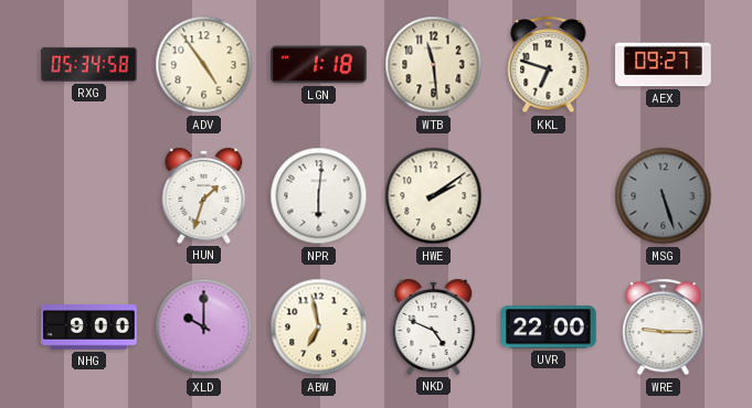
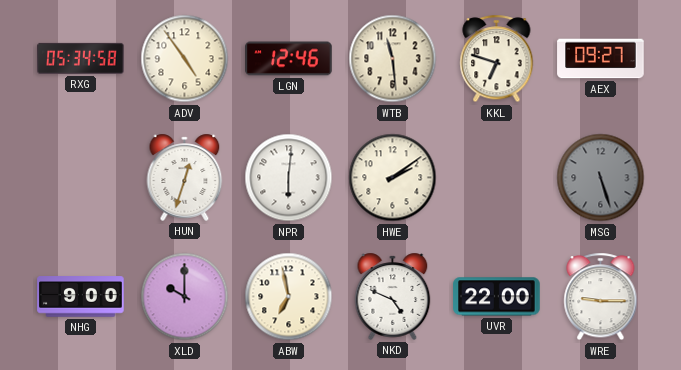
LGN: 1:18 -> 12:46 (289, 59)
HUN: 1:33 -> 12:33 (185, 177)
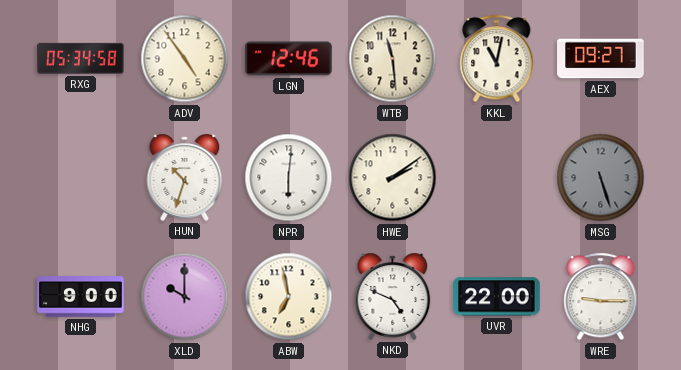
KKL: 6:48 -> 11:02 (497, 59)
HUN: 12:33 -> 10:33 (185, 177)
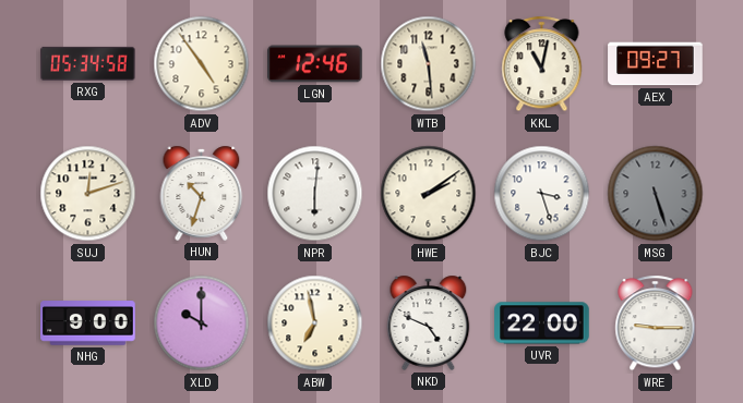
SUJ: none -> 12:12 (88, 194)
BJC: none -> 3:27 (542, 194)
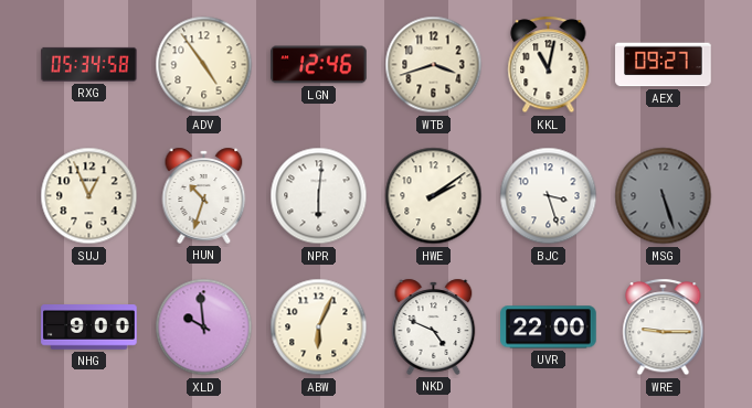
WTB: 11:29 -> 3:42 (434, 65)
SUJ: 12:12 -> 12:56 (89, 196)
XLD: 10:00 -> 9:59 (204, 328)
ABW: 6:58 -> 6:04 (319, 328)
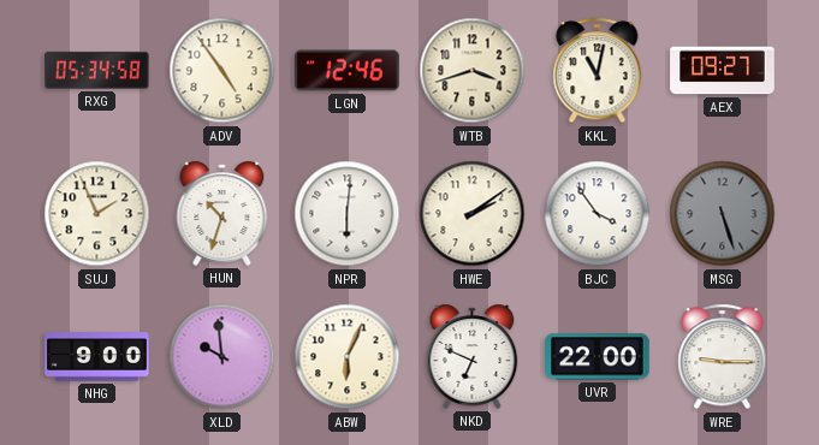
SUJ: 12:56 -> 1:56 (97, 214)
BJC: 3:27 -> 3:54 (598, 214)
NKD: 4:49 -> 6:49 (473, 356)
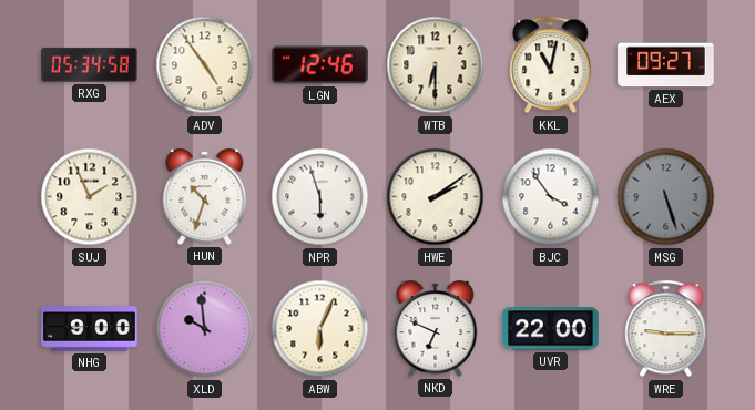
WTB: 3:42 -> 6:30 (436, 65)
NPR: 6:01 -> 5:57 (320, 197)
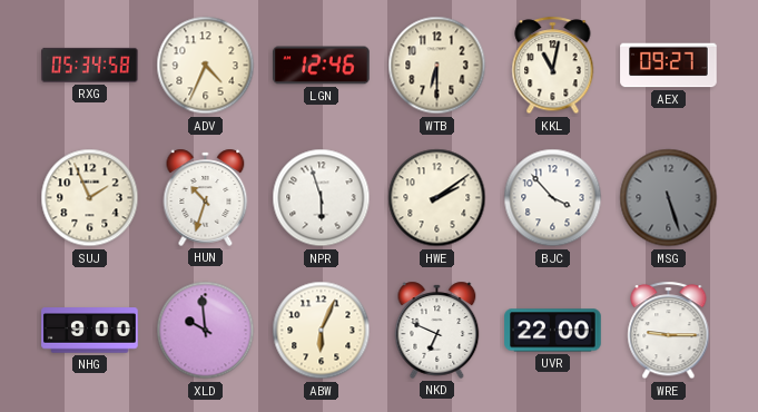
ADV: 4:54 -> 4:34 (206, 66)
BJC: 3:54 -> 3:53 (553, 198)
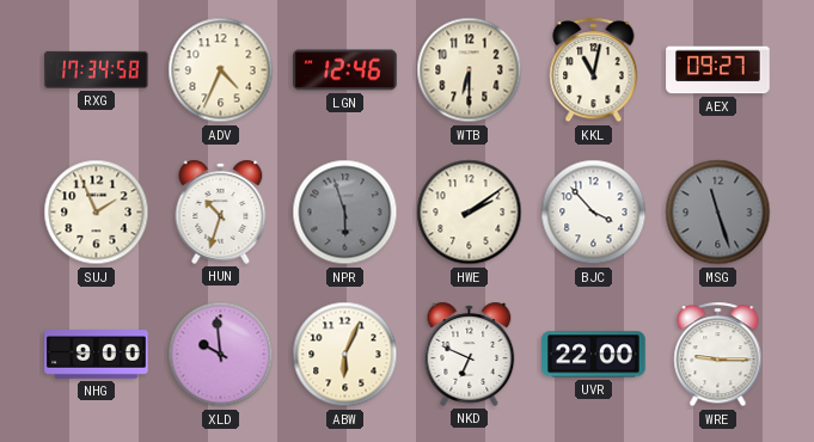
RXG: 05:34 -> 17:34 (97, 69)
NPR dial: white -> grey (345, 213)
MSG: 5:27 -> 11:27 (718, 213)
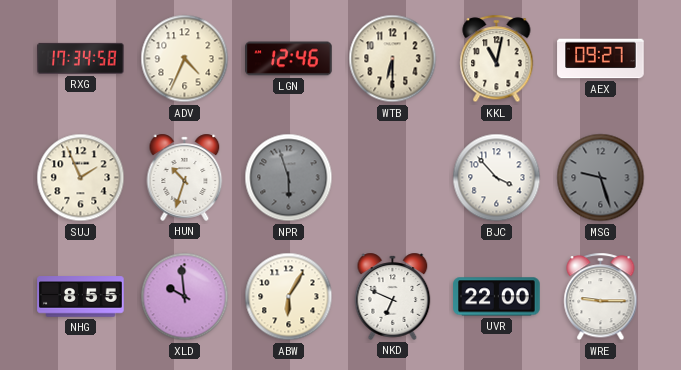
HWE: 2:09 -> none (470, 213)
MSG: 11:27 -> 9:27 (601, 178)
NHG: 9:00 -> 8:55 (81, 297)
ABW: 6:04 -> 6:05 (289, 297)
